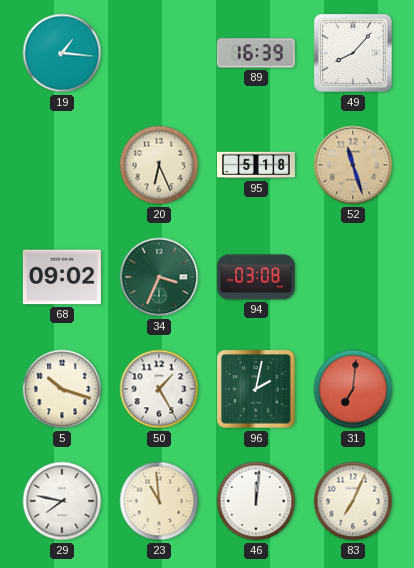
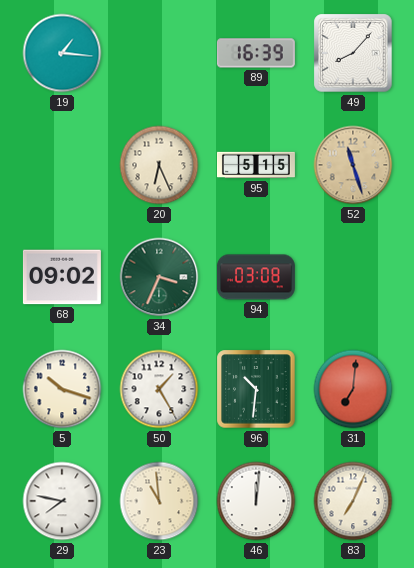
95: 5:18 -> 5:15 (256, 165)
96: 2:02 -> 10:31 (256, 389)
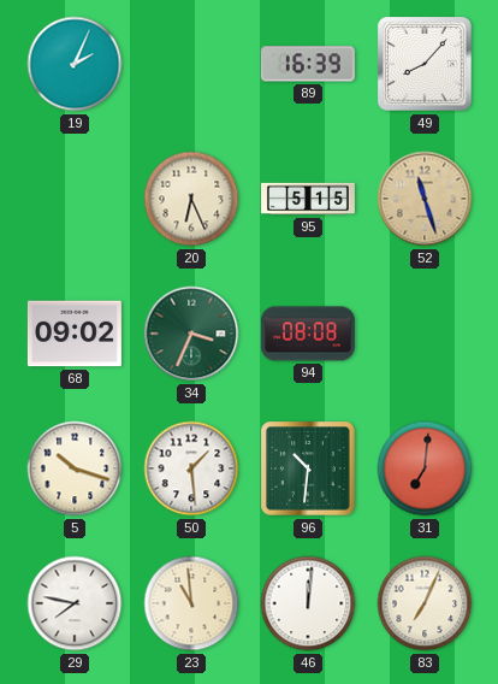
19: 1:16 -> 2:04 (75, 64)
94: 03:08 -> 08:08 (308, 334)
50: 1:25 -> 1:29 (191, 468)
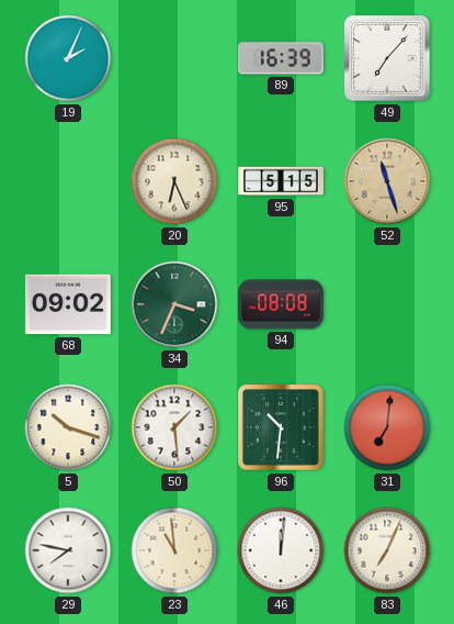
49: 8:07 -> 7:07 (387, 58)
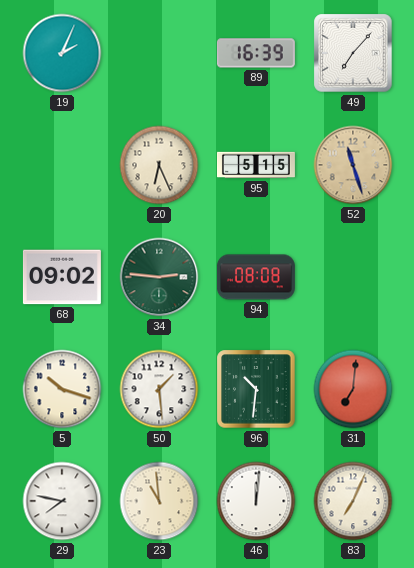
34: 3:34 -> 2:46 (159, 277)
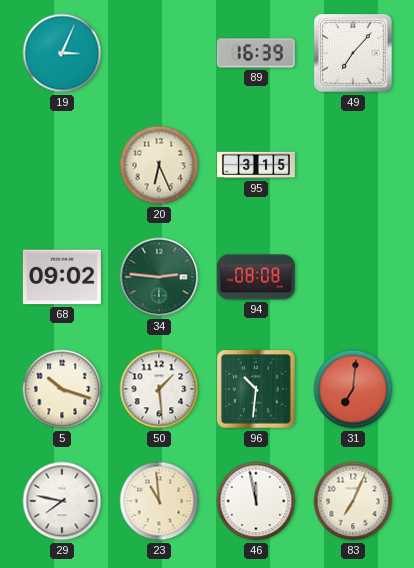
19: 2:04 -> 3:04 (62, 53)
95: 5:15 -> 3:15 (256, 165)
52: 11:27 -> none (353, 165)
46: 12:01 -> 11:58 (256, 501)
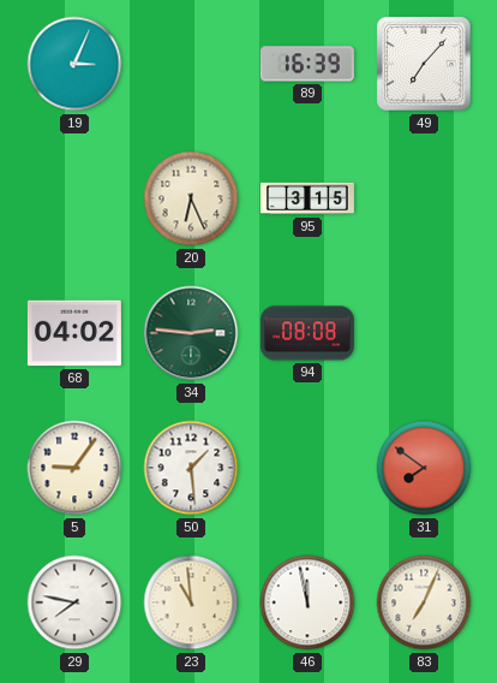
68: 09:02 -> 04:02 (74, 333)
5: 10:18 -> 9:06 (74, 468)
96: 10:31 -> none (256, 389)
31: 7:01 -> 7:51 (424, 468)
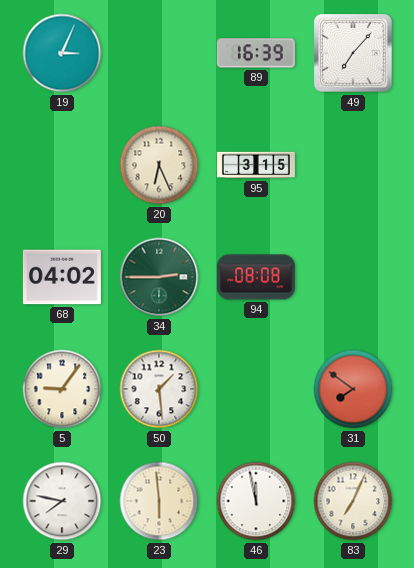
34: 2:46 -> 2:45 (159, 277)
23: 10:59 -> 5:59 (159, 501)
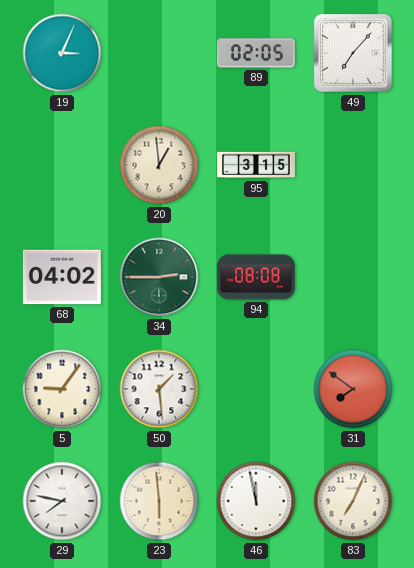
89: 16:39 -> 02:05 (256, 53)
20: 6:26 -> 12:59 (159, 165)
